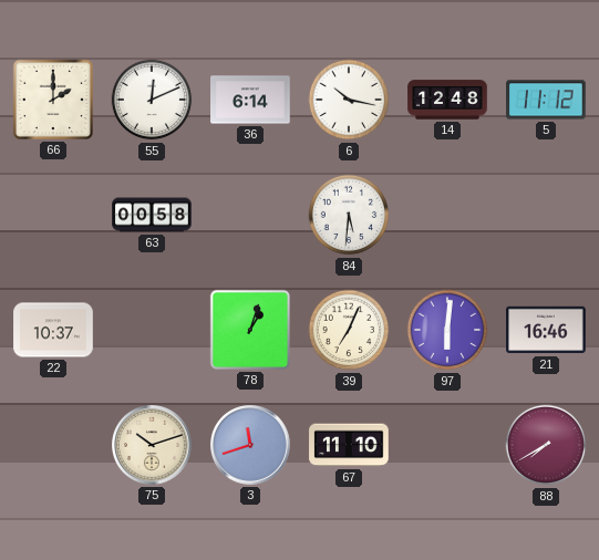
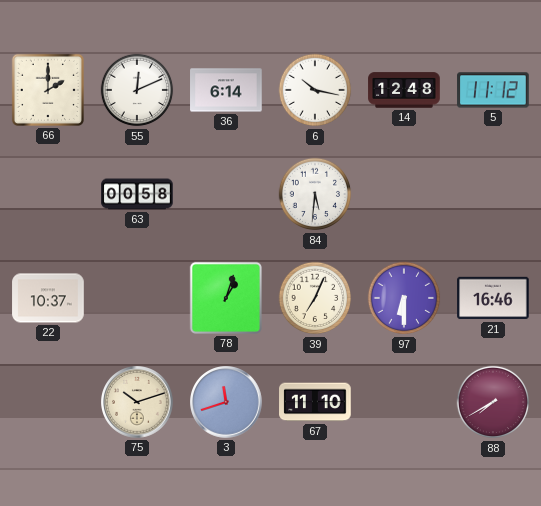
97: 6:01 -> 6:30 (404, 298)
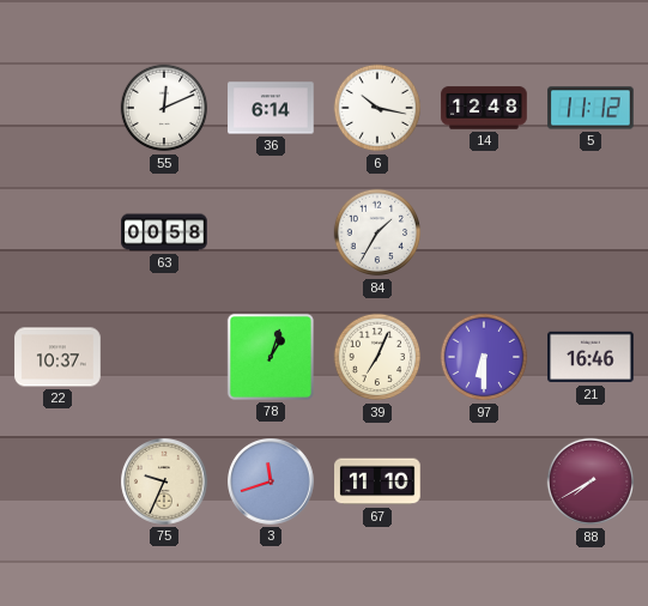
66: 2:00 -> none (48, 90)
84: 5:31 -> 1:35 (377, 232)
75: 10:12 -> 9:34 (165, 483)
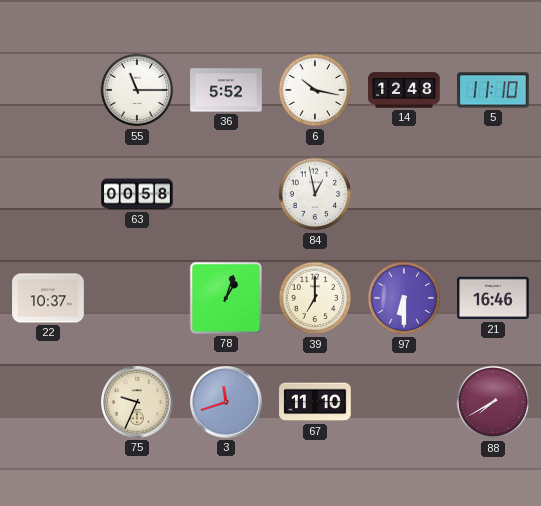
55: 12:11 -> 11:15 (137, 90)
36: 6:14 -> 5:52 (226, 90)
5: 11:12 -> 11:10 (493, 90)
84: 1:35 -> 12:58 (315, 194)
39: 7:04 -> 7:00 (315, 298)
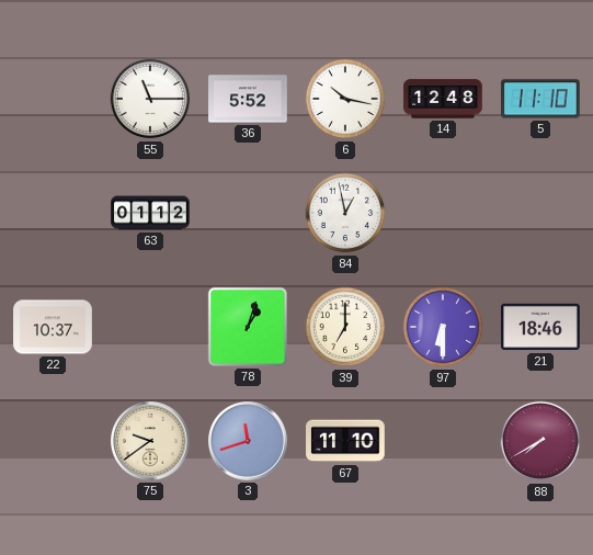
63: 00:58 -> 01:12 (150, 213)
21: 16:46 -> 18:46 (540, 327)
75: 9:34 -> 9:39 (151, 442)
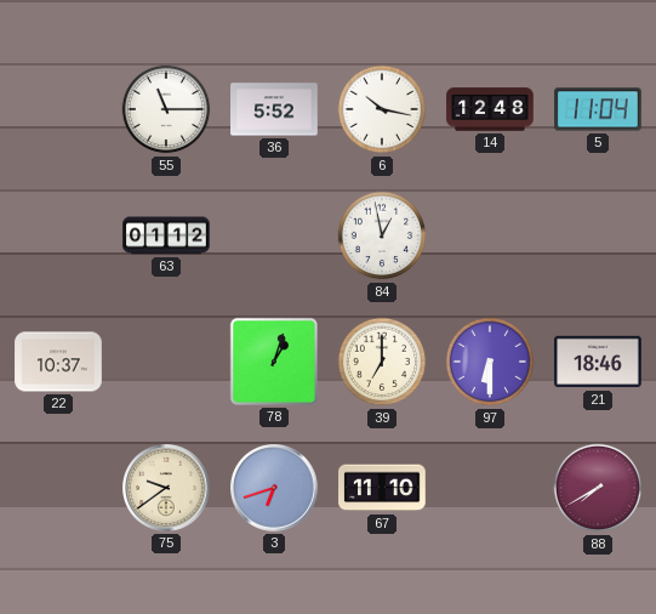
5: 11:10 -> 11:04 (598, 109)
3: 11:42 -> 6:42 (275, 489)
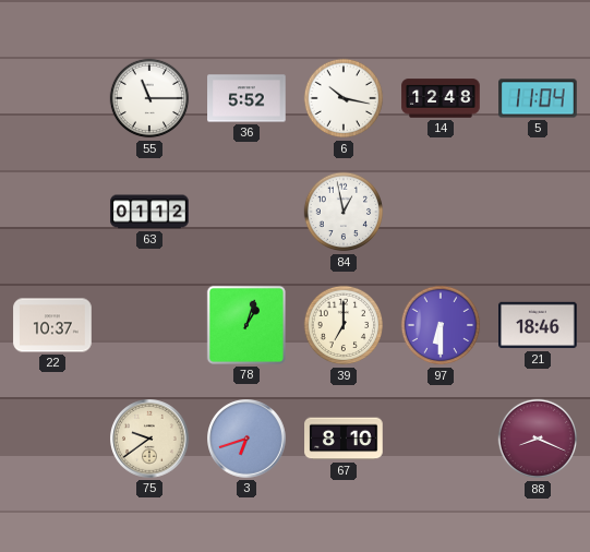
67: 11:10 -> 8:10 (344, 439)
88: 7:40 -> 8:19 (538, 439)
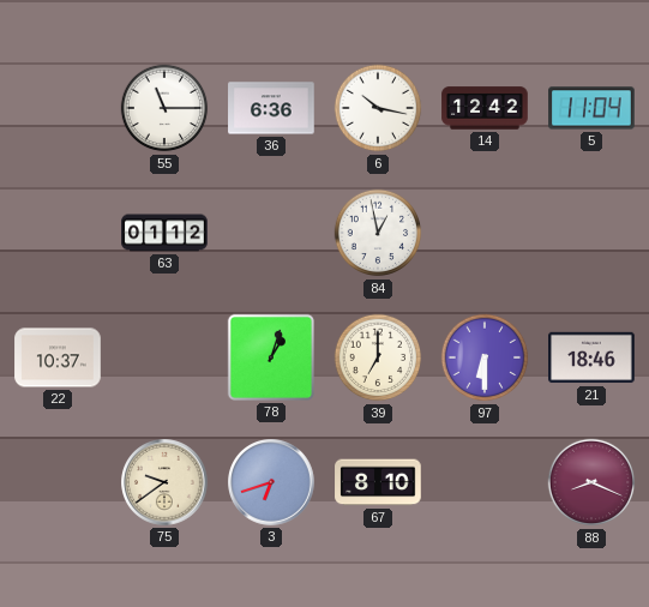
36: 5:52 -> 6:36 (271, 108)
14: 12:48 -> 12:42 (485, 108)
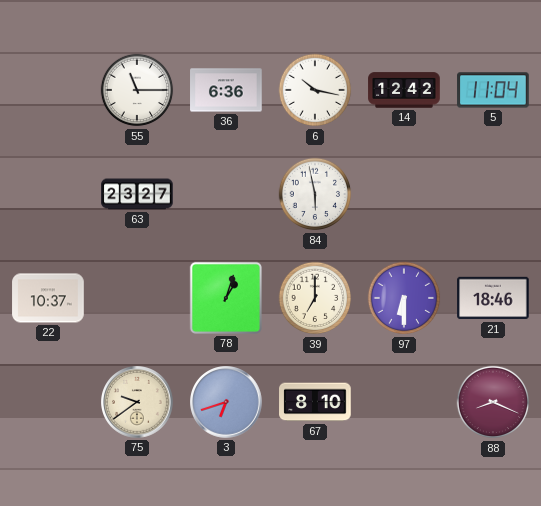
63: 01:12 -> 23:27 (137, 194)
84: 12:58 -> 5:58 (315, 194)
